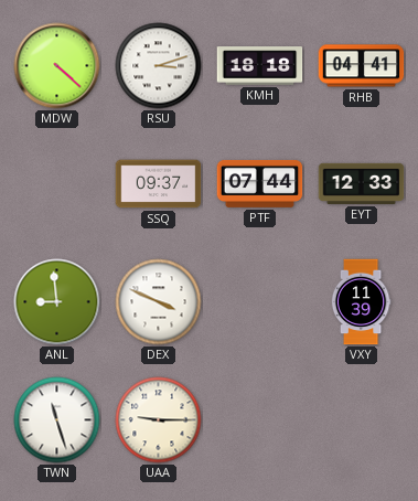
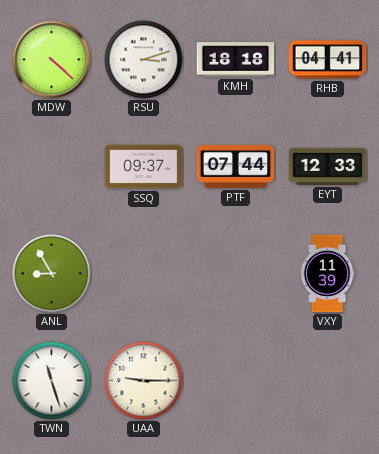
ANL: 8:59 -> 8:55 (52, 274)
DEX: 3:49 -> none (159, 302)
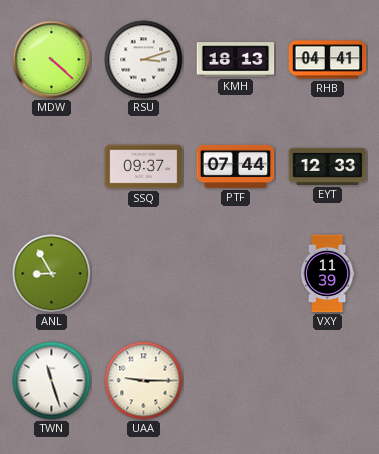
KMH: 18:18 -> 18:13 (236, 60)
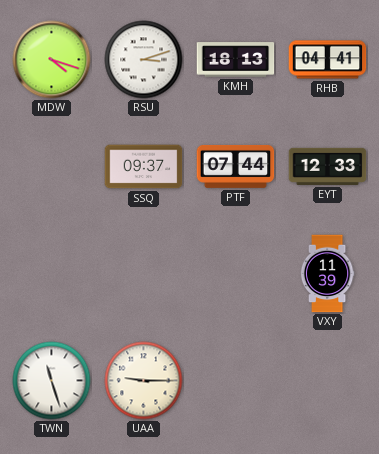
MDW: 4:22 -> 4:18 (52, 60)
ANL: 8:55 -> none (52, 274)
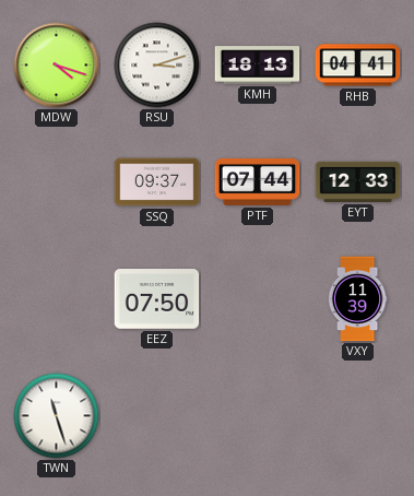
EEZ: none -> 07:50 (157, 299)
UAA: 9:15 -> none (144, 381)
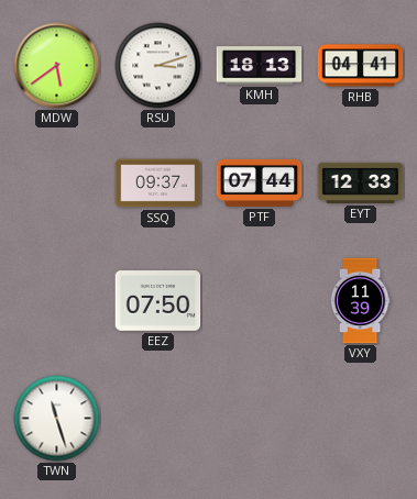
MDW: 4:18 -> 5:39 (57, 66)
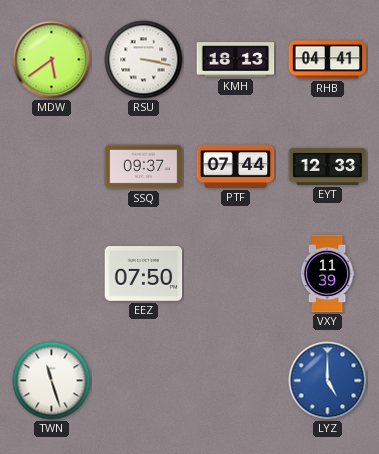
RSU: 3:12 -> 3:17 (144, 60)
LYZ: none -> 5:00 (328, 381)
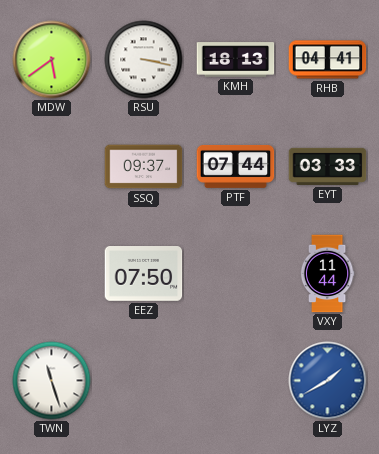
EYT: 12:33 -> 03:33 (328, 166)
VXY: 11:39 -> 11:44 (327, 274)
LYZ: 5:00 -> 1:40 (328, 381)
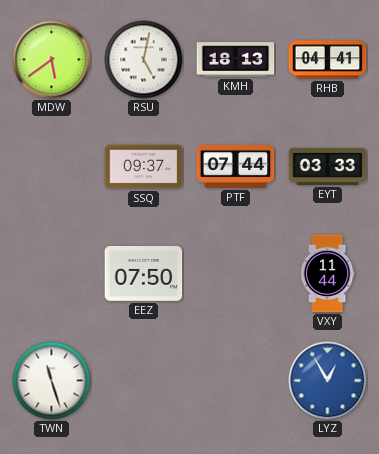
RSU: 3:17 -> 5:02 (144, 60)
LYZ: 1:40 -> 12:55 (328, 381)
